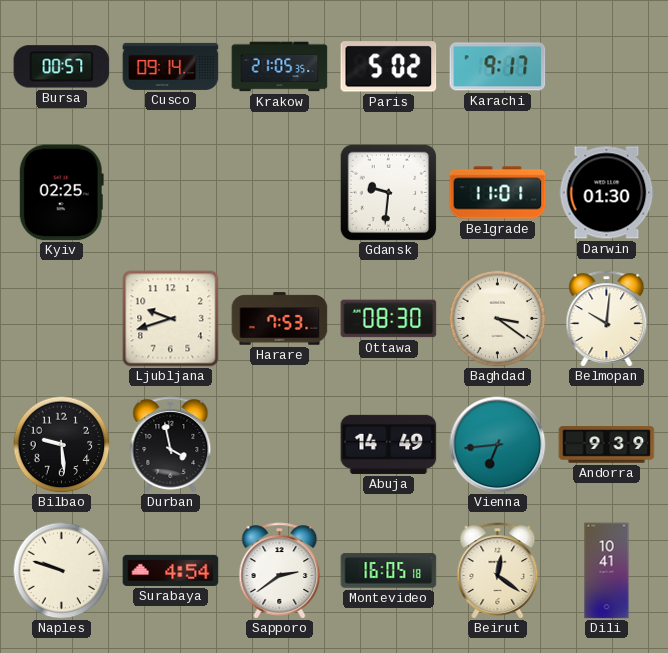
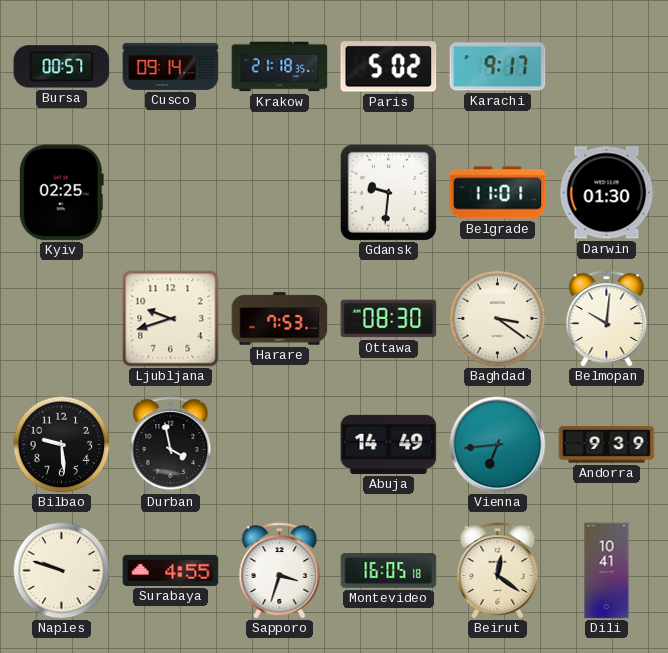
Krakow: 21:05 -> 21:18 (280, 67)
Surabaya: 4:54 -> 4:55 (171, 570)
Sapporo: 2:39 -> 3:33 (280, 571)
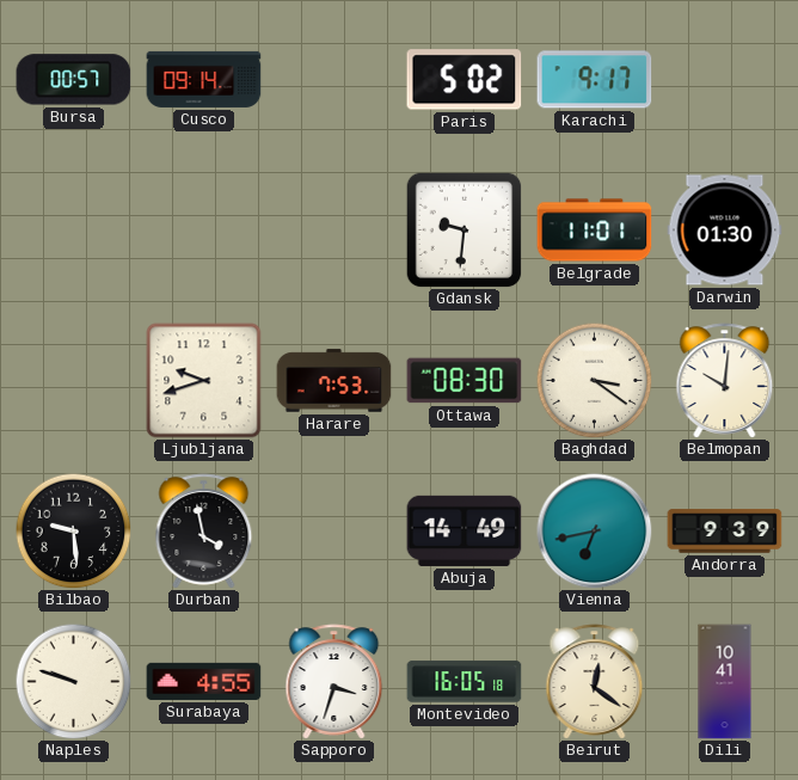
Krakow: 21:18 -> none (280, 67)
Kyiv: 02:25 -> none (61, 193)
Vienna: 6:44 -> 6:43 (595, 532)
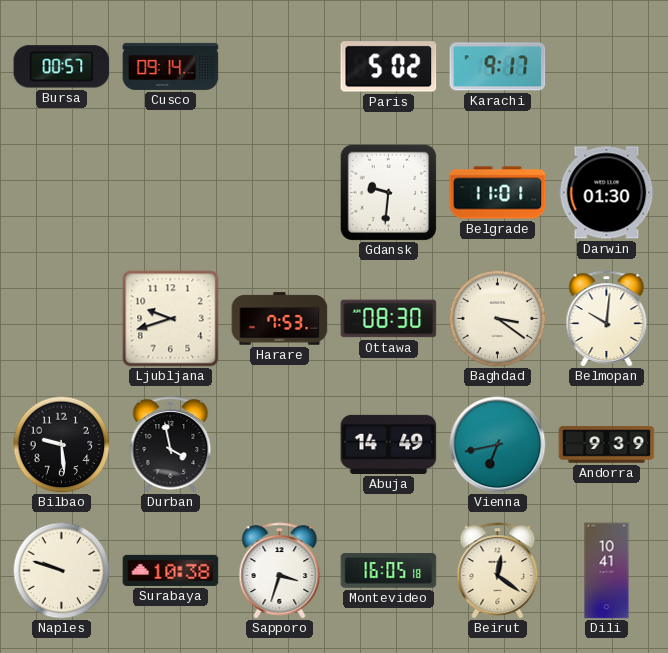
Surabaya: 4:55 -> 10:38 (171, 570)
